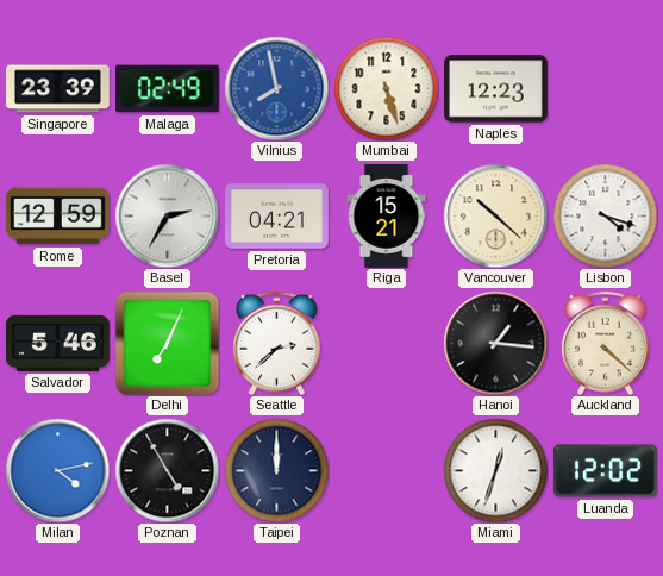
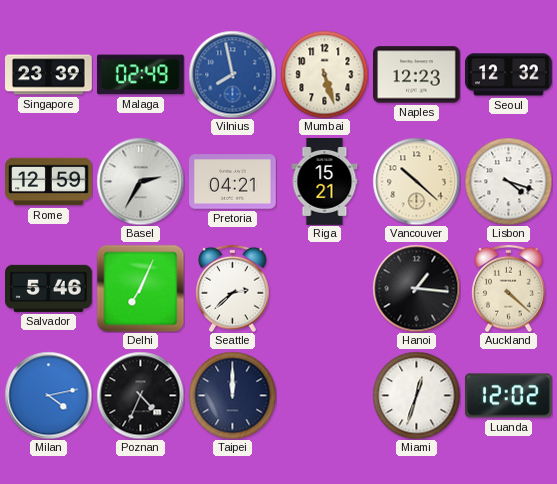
Seoul: none -> 12:32 (509, 75)
Poznan: 4:55 -> 4:34 (140, 395)
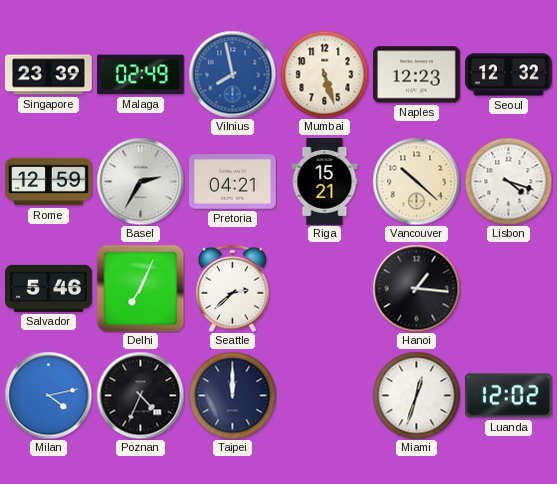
Auckland: 4:22 -> none (509, 288)
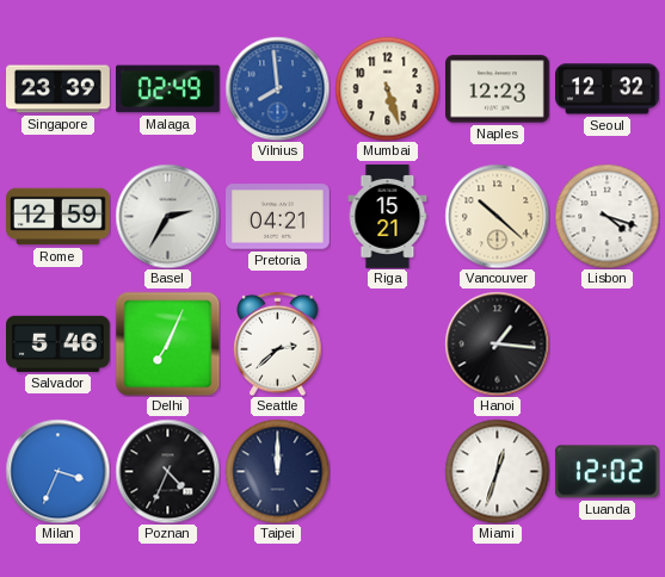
Vilnius: 7:58 -> 7:59 (277, 88)
Milan: 4:13 -> 3:34 (57, 471)
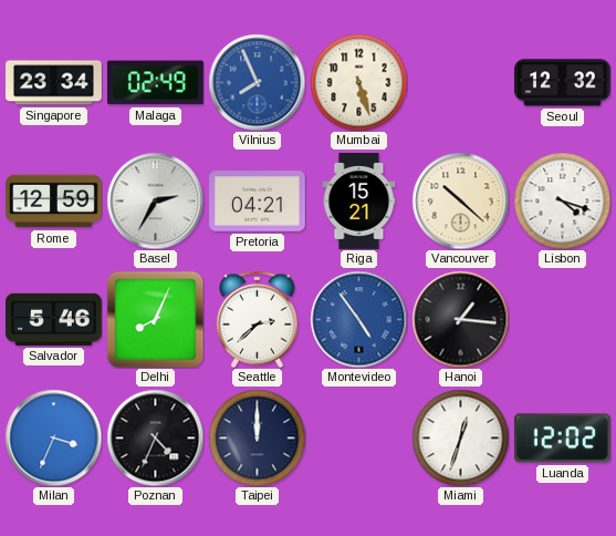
Singapore: 23:39 -> 23:34 (54, 83)
Vilnius: 7:59 -> 7:56 (257, 82)
Naples: 12:23 -> none (498, 89)
Delhi: 7:04 -> 8:04 (155, 319)
Montevideo: none -> 4:54 (358, 319)
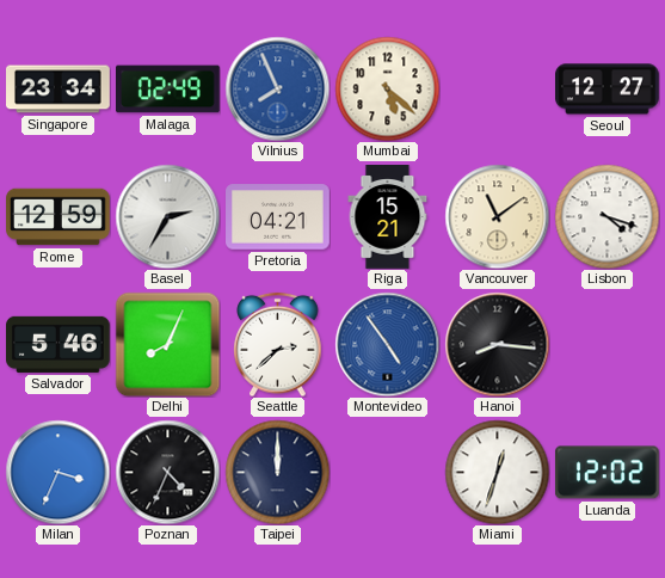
Mumbai: 5:27 -> 5:22 (387, 88)
Seoul: 12:32 -> 12:27 (608, 90)
Vancouver: 10:22 -> 11:09 (497, 216)
Hanoi: 1:16 -> 8:16 (497, 344)
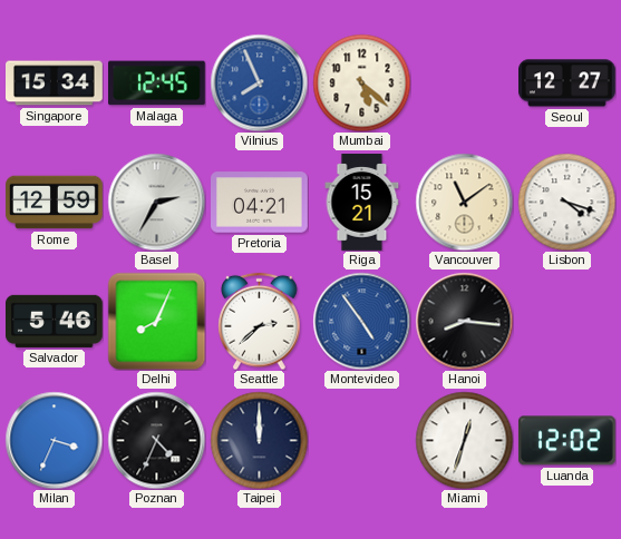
Singapore: 23:34 -> 15:34 (55, 84)
Malaga: 02:49 -> 12:45 (157, 84)
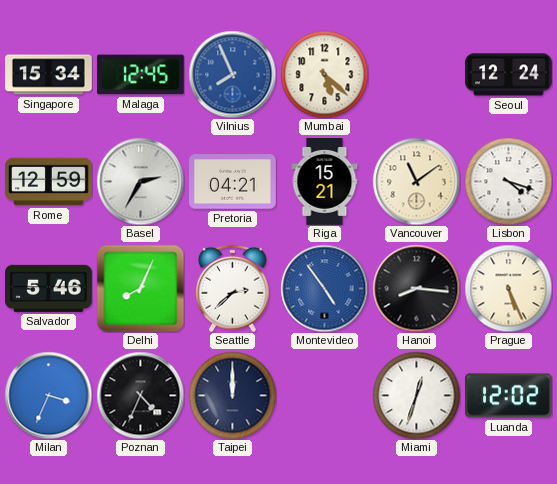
Seoul: 12:27 -> 12:24 (509, 75)
Prague: none -> 5:26 (508, 288)
